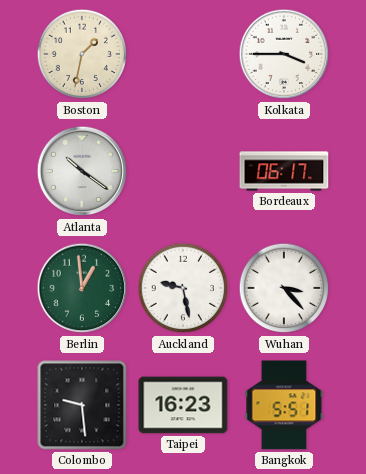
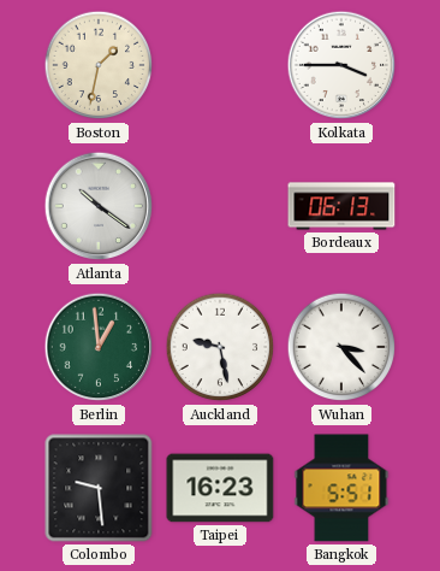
Bordeaux: 06:17 -> 06:13 (341, 206)
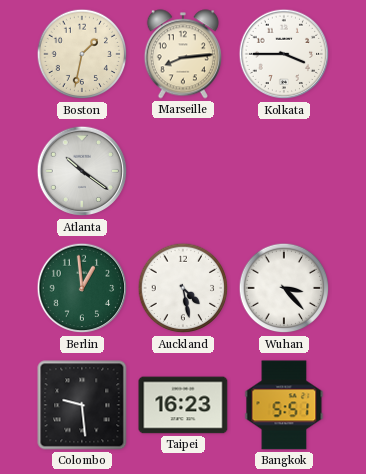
Marseille: none -> 8:14 (183, 54)
Bordeaux: 06:13 -> none (341, 206)
Auckland: 9:28 -> 4:28 (183, 288)
